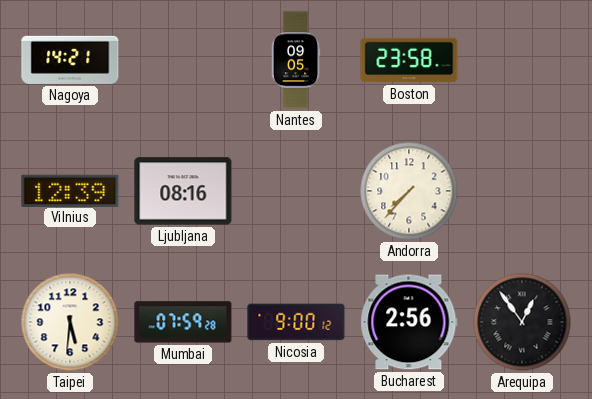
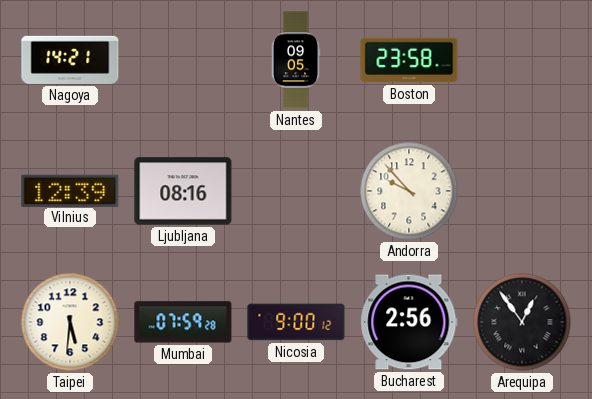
Andorra: 7:37 -> 9:53 (409, 191)
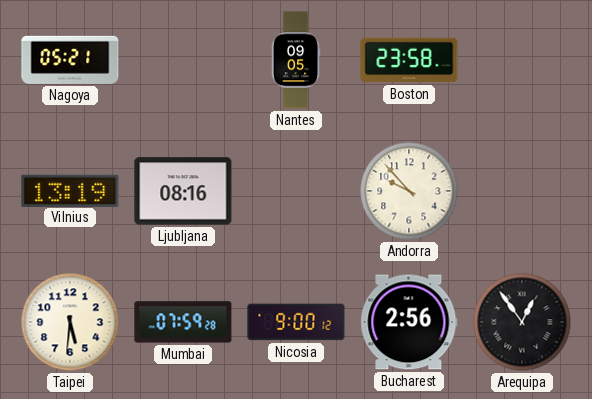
Nagoya: 14:21 -> 05:21 (70, 60)
Vilnius: 12:39 -> 13:19 (70, 190)
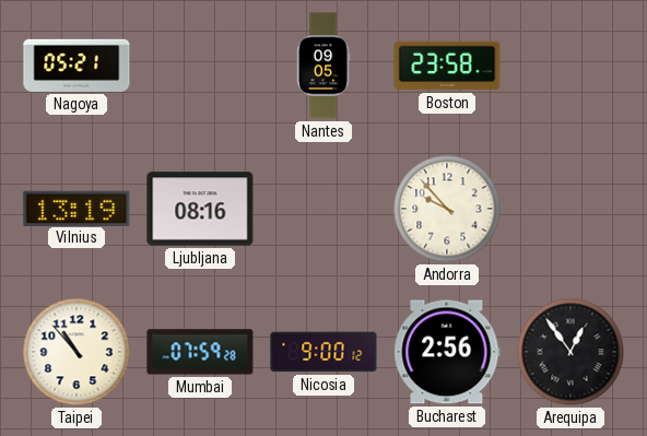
Taipei: 5:31 -> 10:53 (77, 352)
